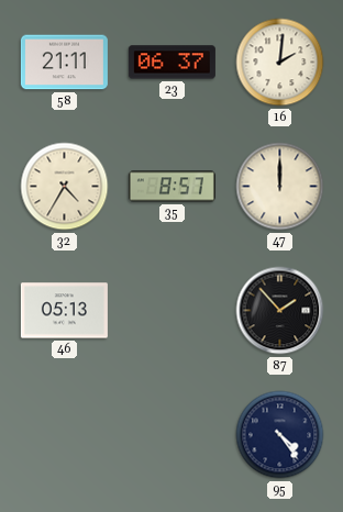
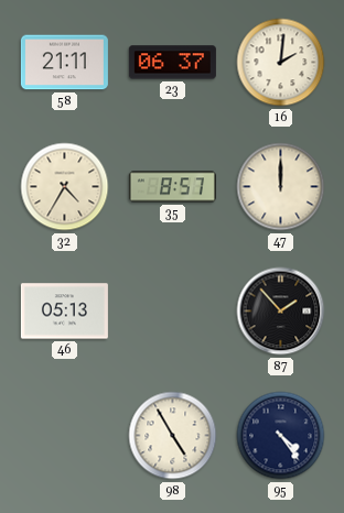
98: none -> 4:55 (173, 436)
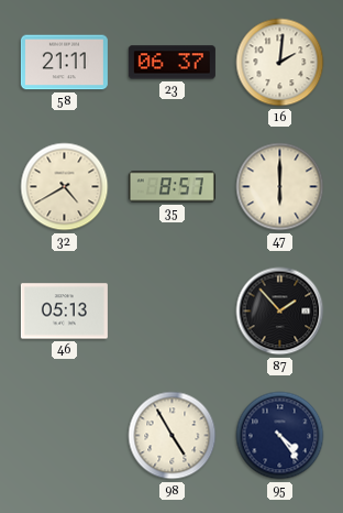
32: 4:35 -> 4:40 (65, 187)
47: 12:00 -> 6:00 (280, 187)
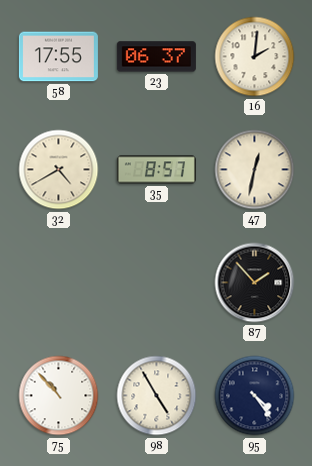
58: 21:11 -> 17:55 (58, 57)
47: 6:00 -> 12:32 (255, 170)
46: 05:13 -> none (64, 312)
75: none -> 10:53 (59, 396)
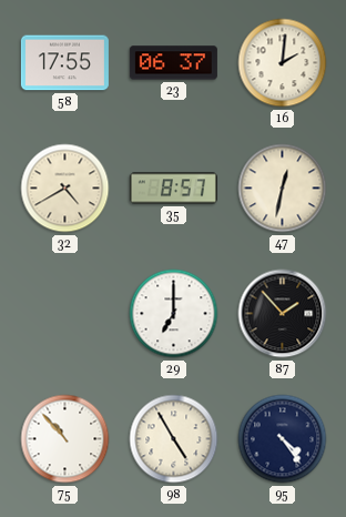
29: none -> 7:00 (174, 314)
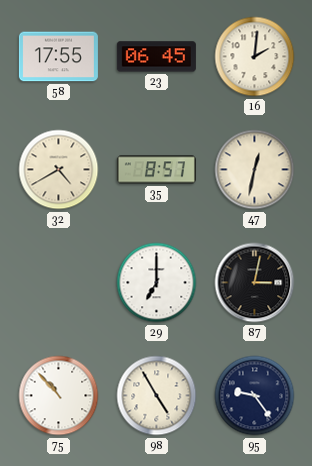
23: 06:37 -> 06:45 (156, 57)
87: 1:53 -> 3:02 (255, 283)
95: 4:24 -> 9:24 (255, 396)
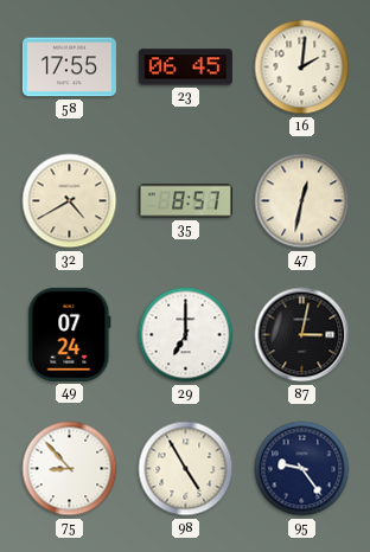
49: none -> 07:24 (70, 334)
75: 10:53 -> 8:53 (70, 469)
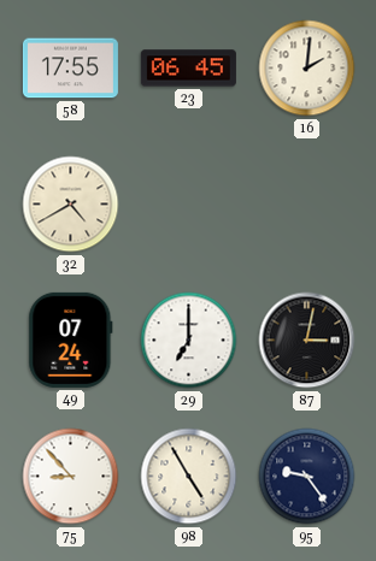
35: 8:57 -> none (185, 201)
47: 12:32 -> none (302, 201)
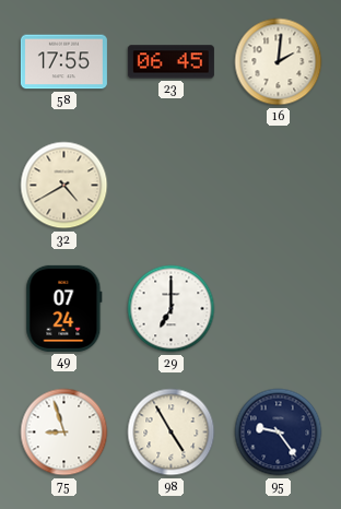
87: 3:02 -> none (307, 341)
75: 8:53 -> 8:57 (64, 433)
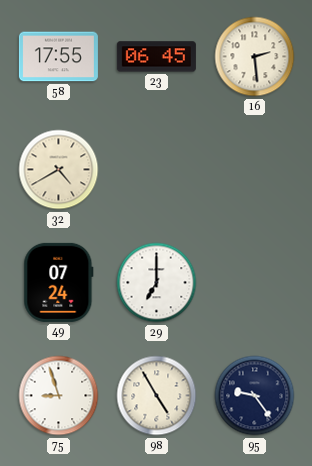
16: 2:01 -> 2:29 (255, 57)
